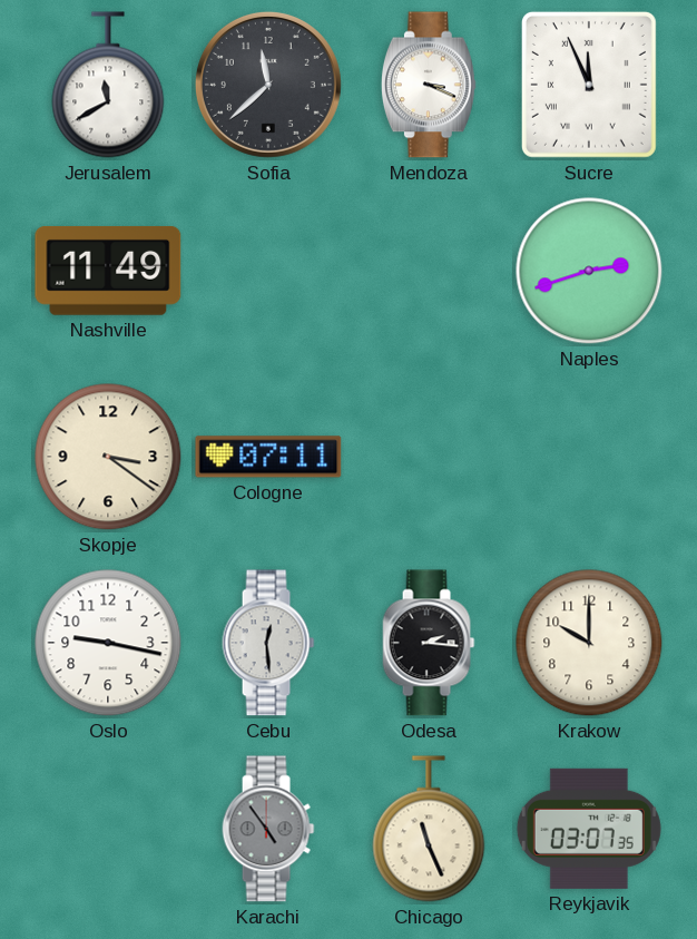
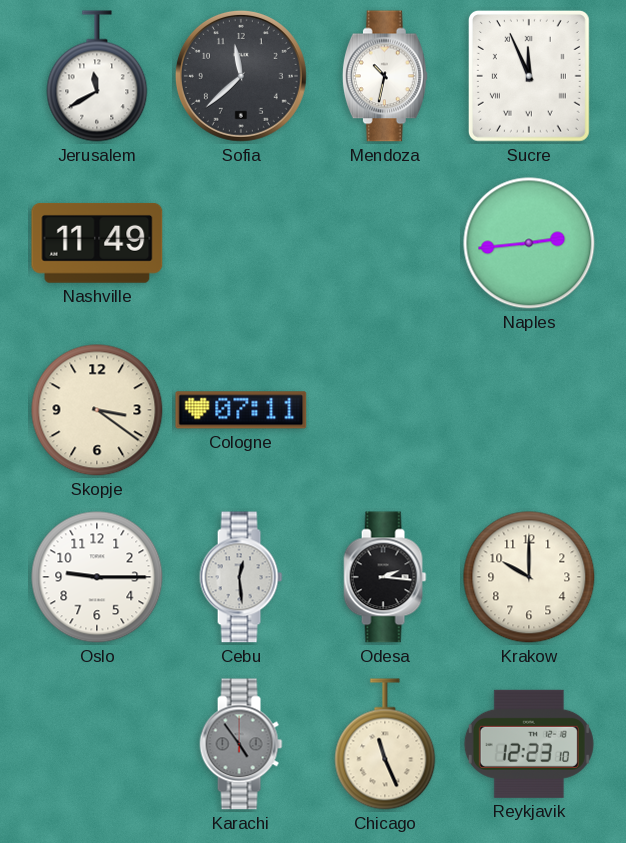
Mendoza: 3:19 -> 10:32 (385, 76)
Naples: 2:42 -> 2:44 (529, 243)
Oslo: 9:17 -> 9:15 (97, 577)
Reykjavik: 03:07 -> 12:23 (529, 744)
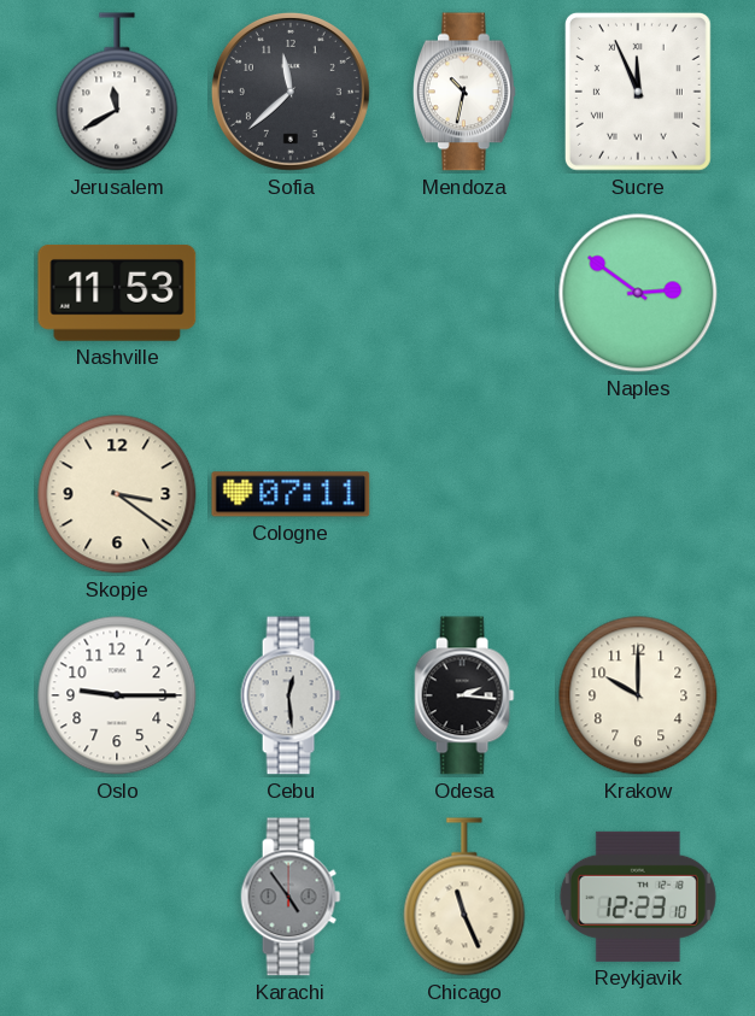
Nashville: 11:49 -> 11:53 (117, 293)
Naples: 2:44 -> 2:51 (638, 293)
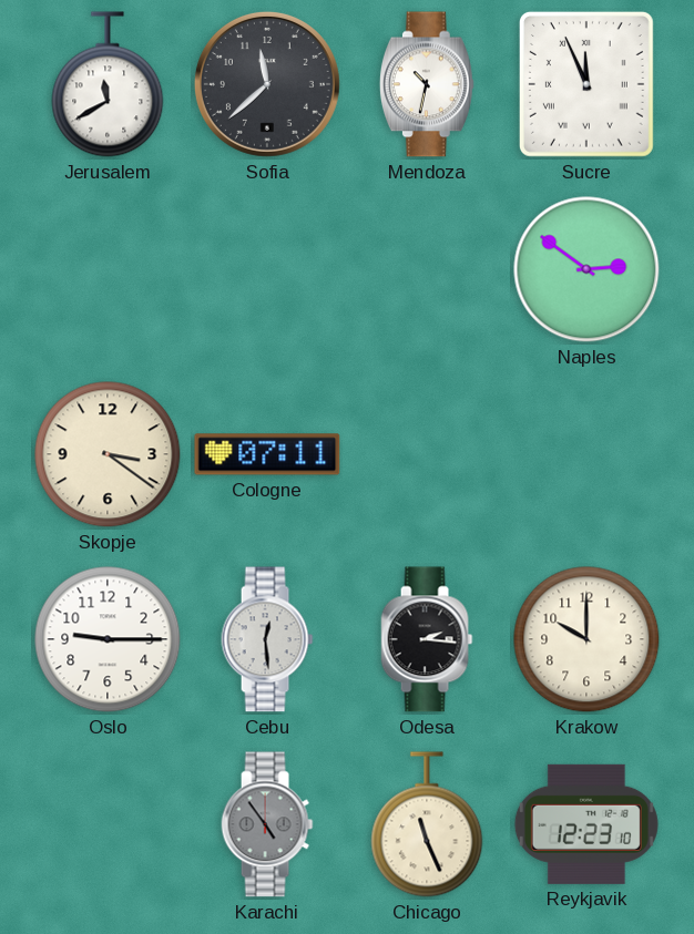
Nashville: 11:53 -> none (117, 293)
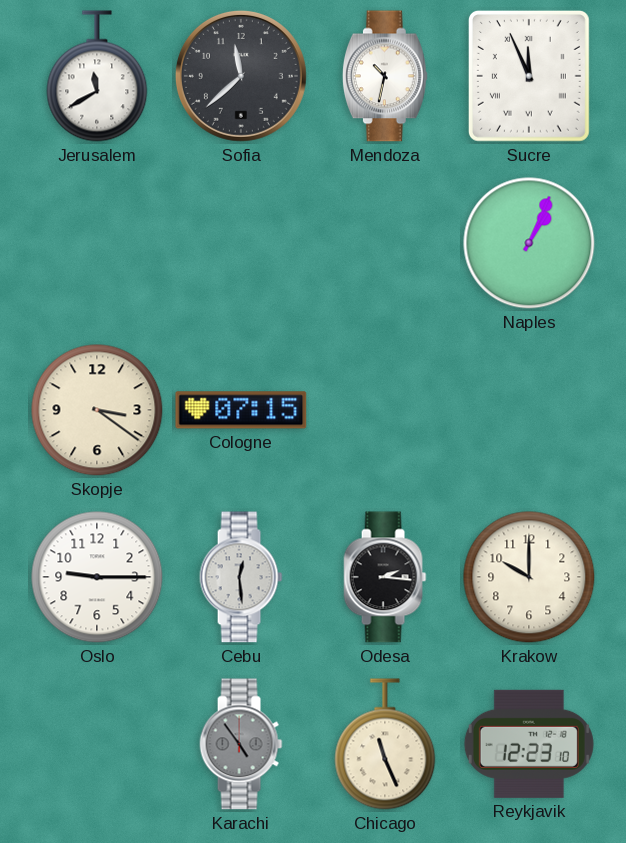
Naples: 2:51 -> 1:04 (529, 243)
Cologne: 07:11 -> 07:15 (241, 410)
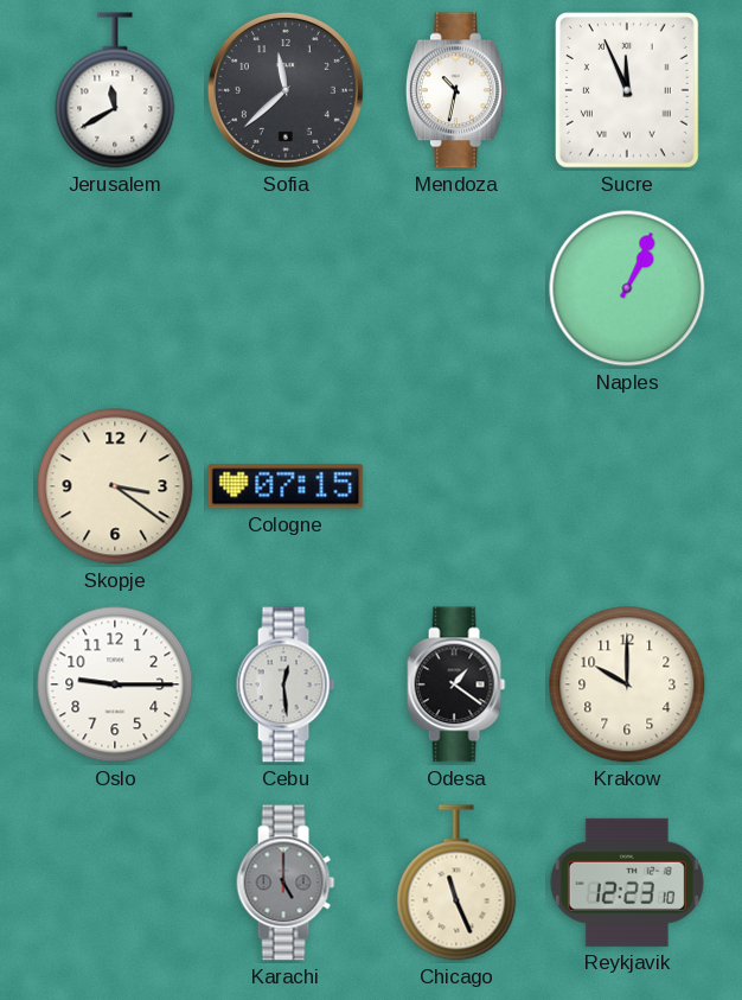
Odesa: 2:16 -> 1:21 (456, 684)
Karachi: 4:54 -> 5:00 (286, 883)
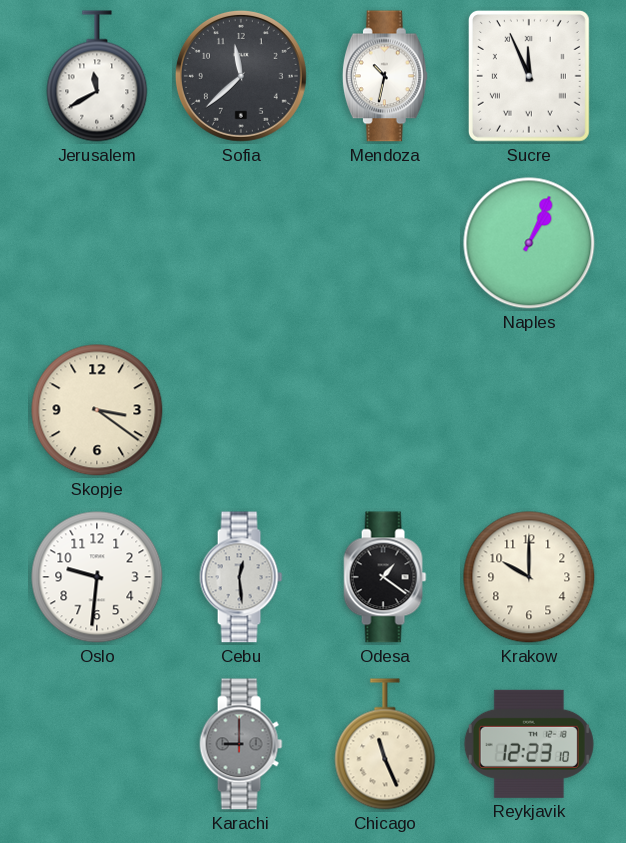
Cologne: 07:15 -> none (286, 486)
Oslo: 9:15 -> 9:31 (97, 577)
Karachi: 5:00 -> 9:00 (241, 744)
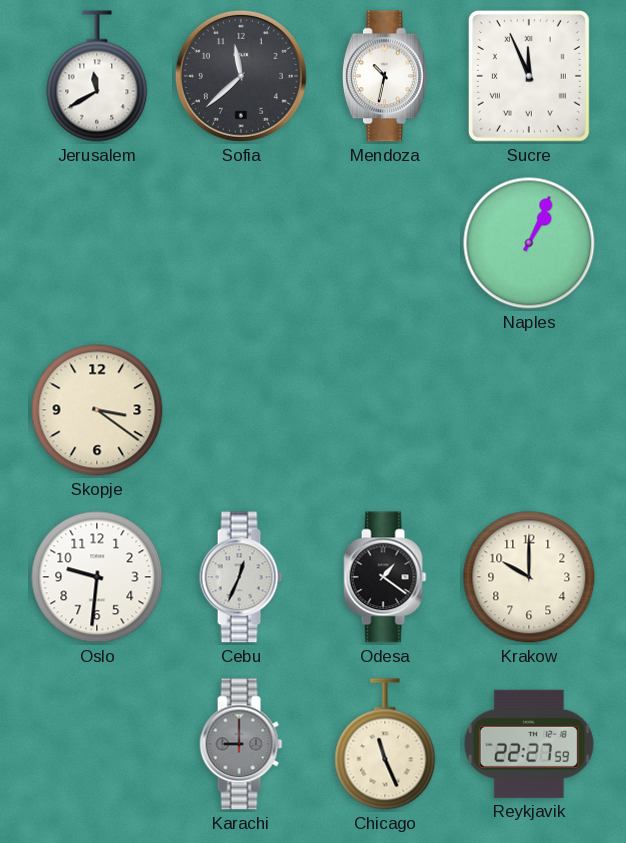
Cebu: 12:29 -> 12:34 (241, 577)
Reykjavik: 12:23 -> 22:27 (529, 744)
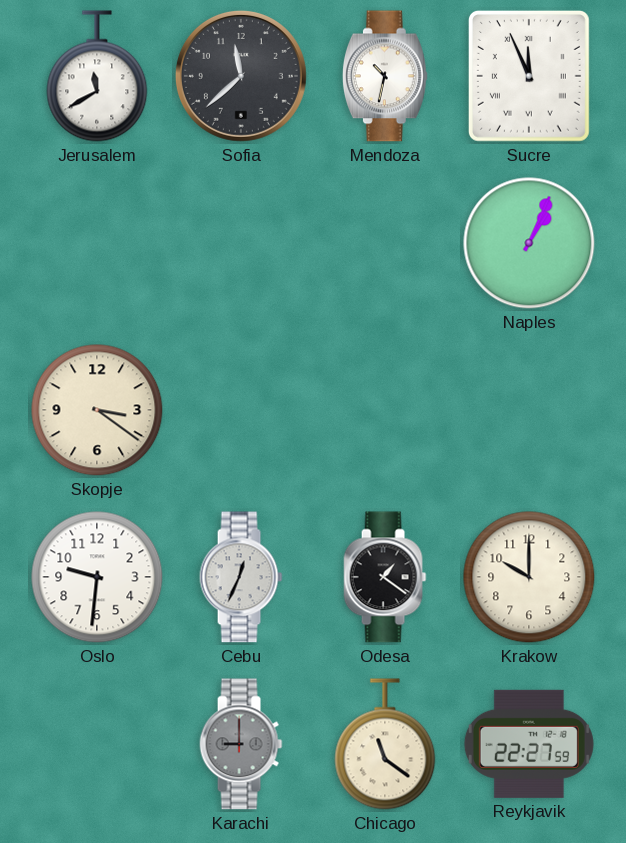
Chicago: 11:26 -> 11:21 (385, 744)
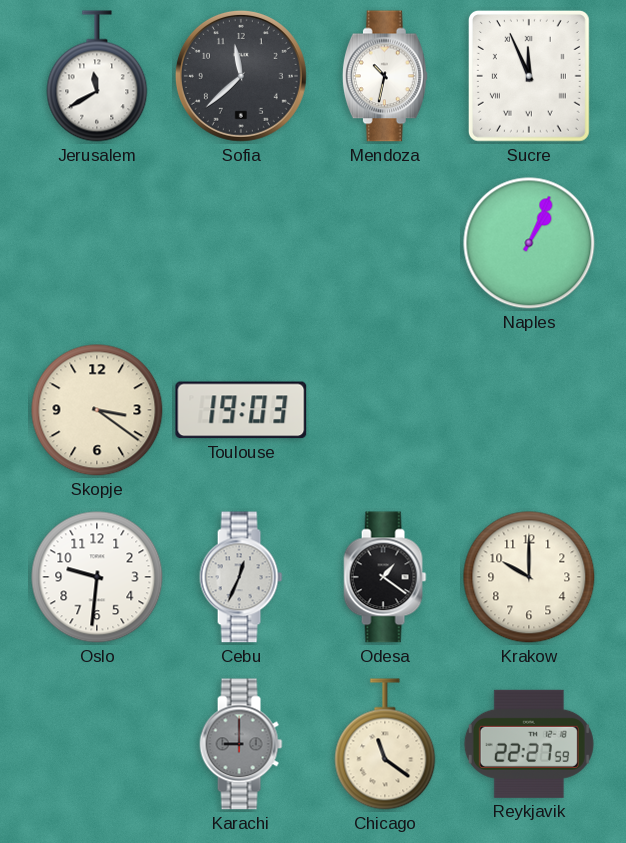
Toulouse: none -> 19:03 (241, 410)
